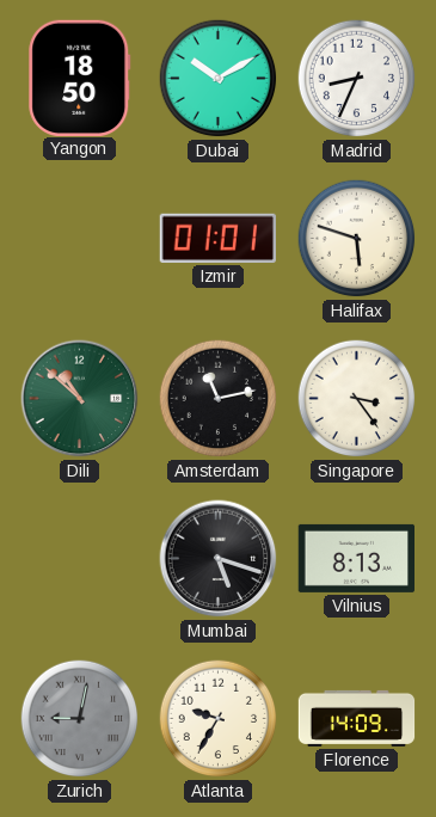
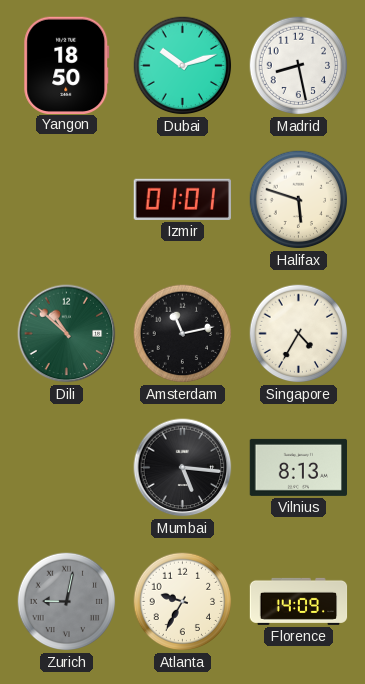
Dubai: 10:10 -> 10:12 (183, 66)
Madrid: 8:34 -> 8:28 (299, 66)
Singapore: 3:24 -> 4:35 (299, 334)
Mumbai: 5:18 -> 5:16 (183, 468)
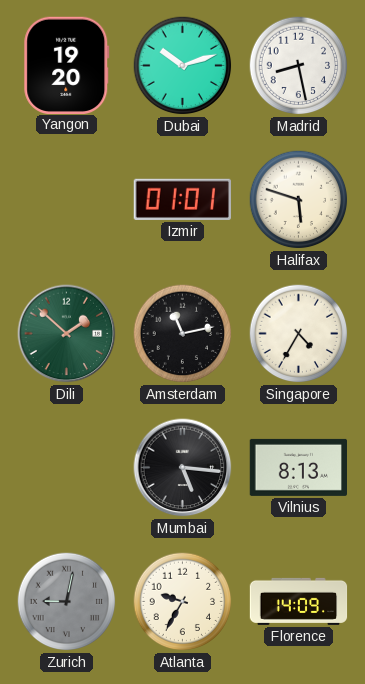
Yangon: 18:50 -> 19:20 (67, 65)
Dili: 10:52 -> 1:52 (67, 334)
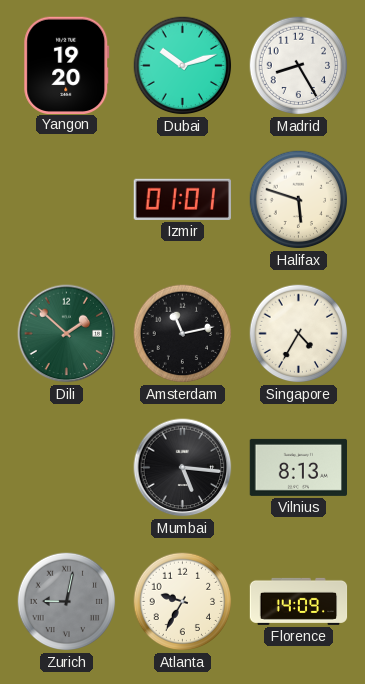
Madrid: 8:28 -> 8:25 (299, 66)
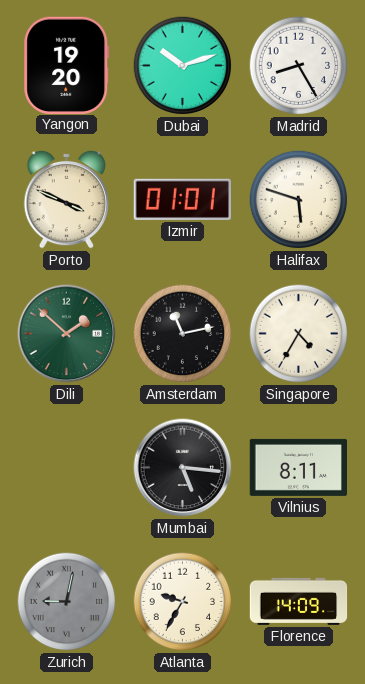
Porto: none -> 3:49 (66, 199)
Vilnius: 8:13 -> 8:11 (299, 467)
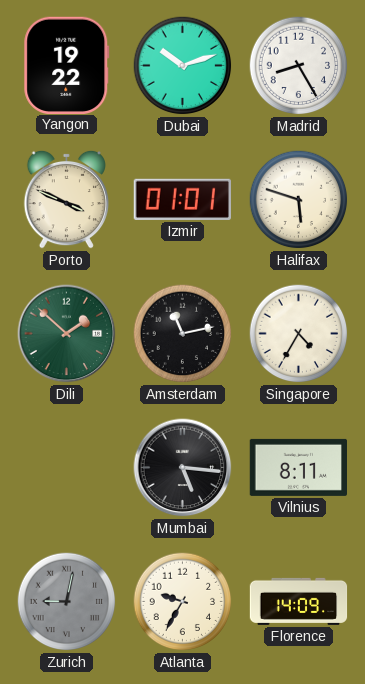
Yangon: 19:20 -> 19:22 (67, 65)
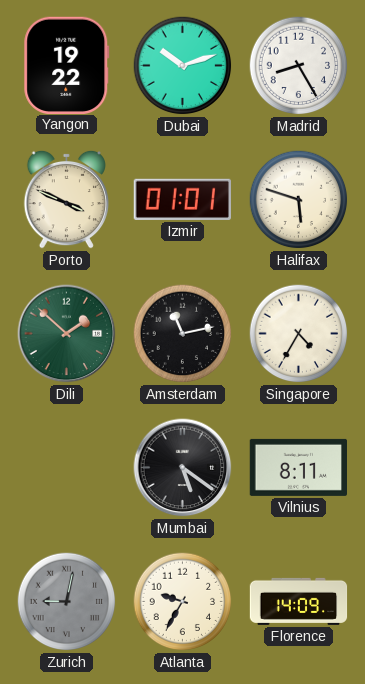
Mumbai: 5:16 -> 5:21 (183, 468)
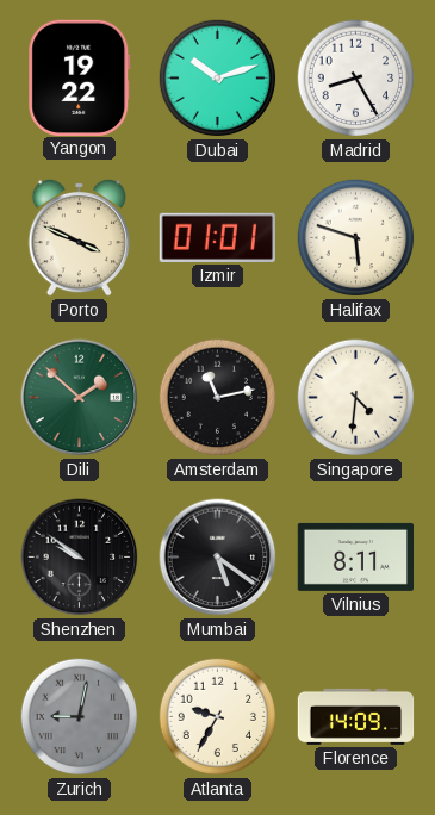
Singapore: 4:35 -> 4:31 (356, 398)
Shenzhen: none -> 9:51 (80, 558)
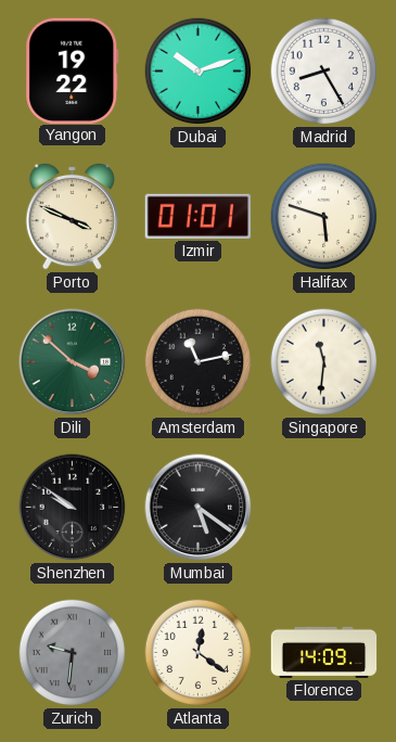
Dili: 1:52 -> 3:52 (73, 362)
Singapore: 4:31 -> 11:31 (324, 362)
Vilnius: 8:11 -> none (356, 556)
Zurich: 9:02 -> 9:31 (73, 653)
Atlanta: 9:35 -> 12:21 (199, 653)
